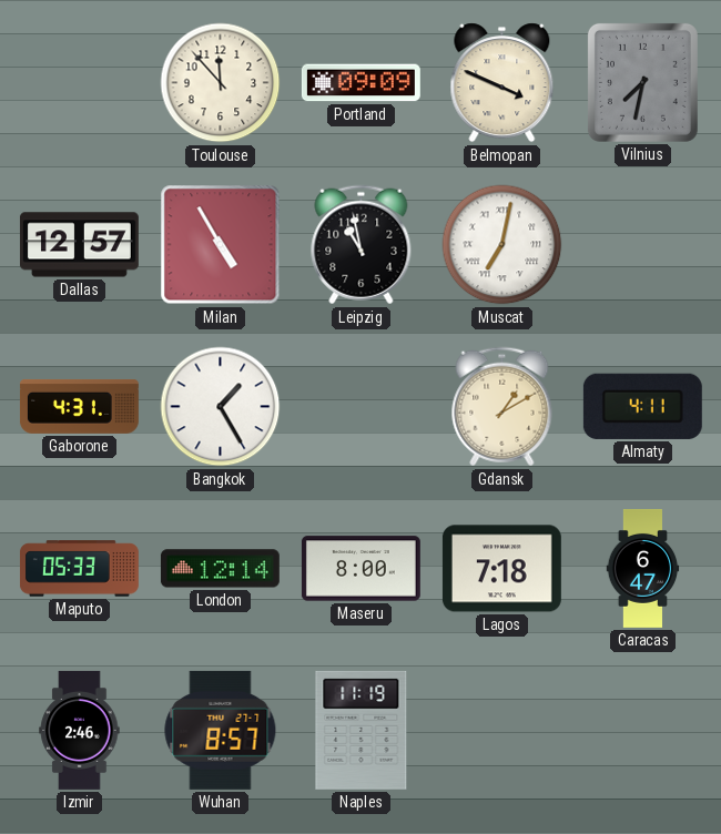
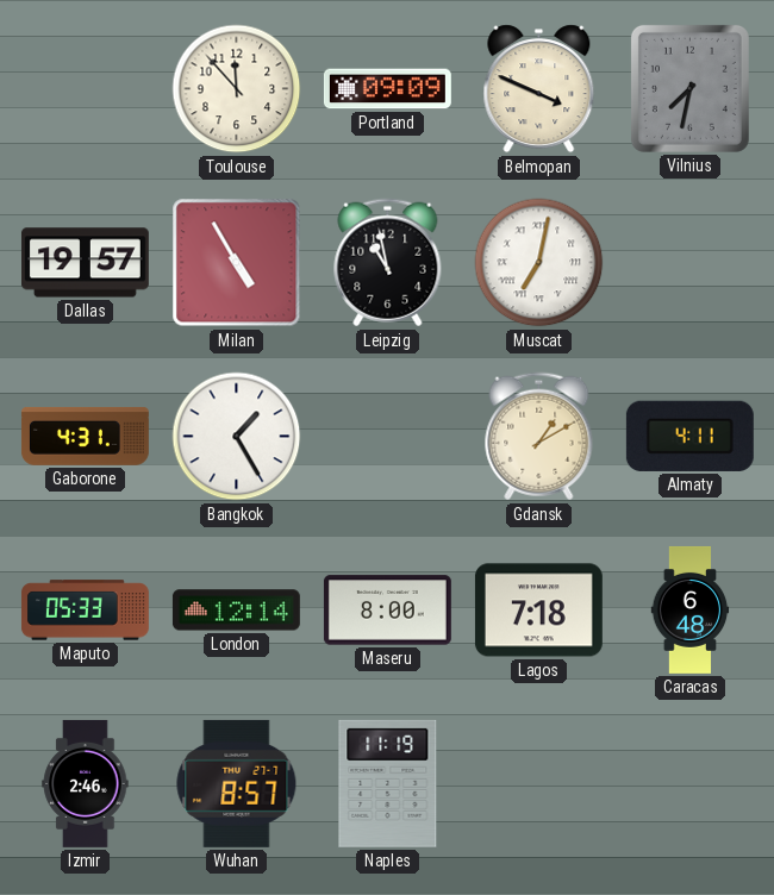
Dallas: 12:57 -> 19:57 (85, 263)
Caracas: 6:47 -> 6:48 (691, 609)
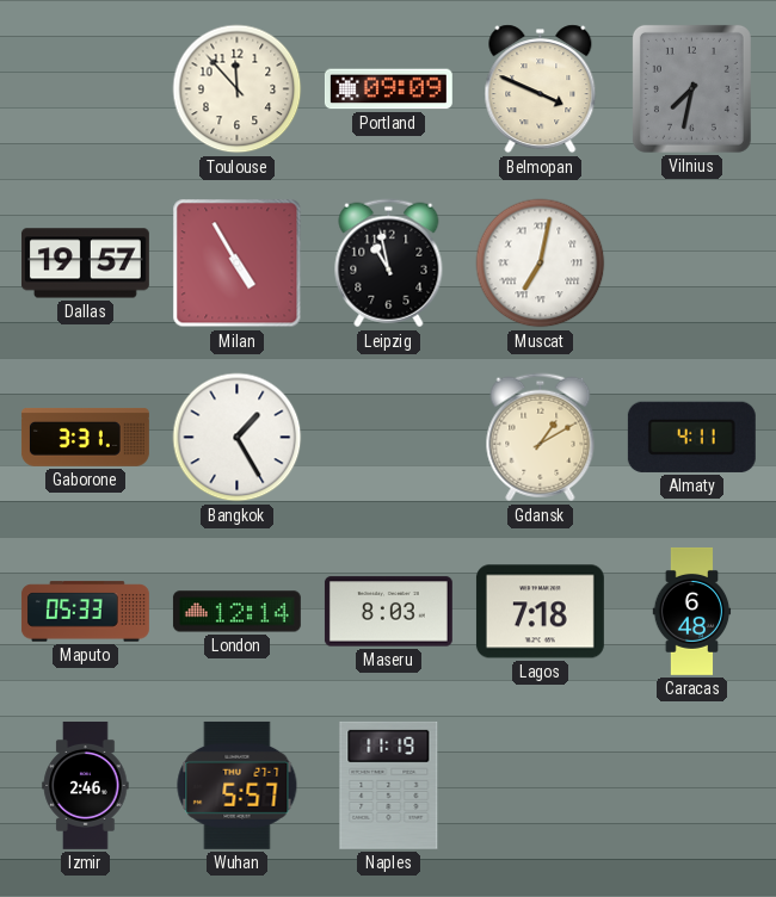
Gaborone: 4:31 -> 3:31 (85, 437)
Maseru: 8:00 -> 8:03 (388, 612)
Wuhan: 8:57 -> 5:57 (238, 785)
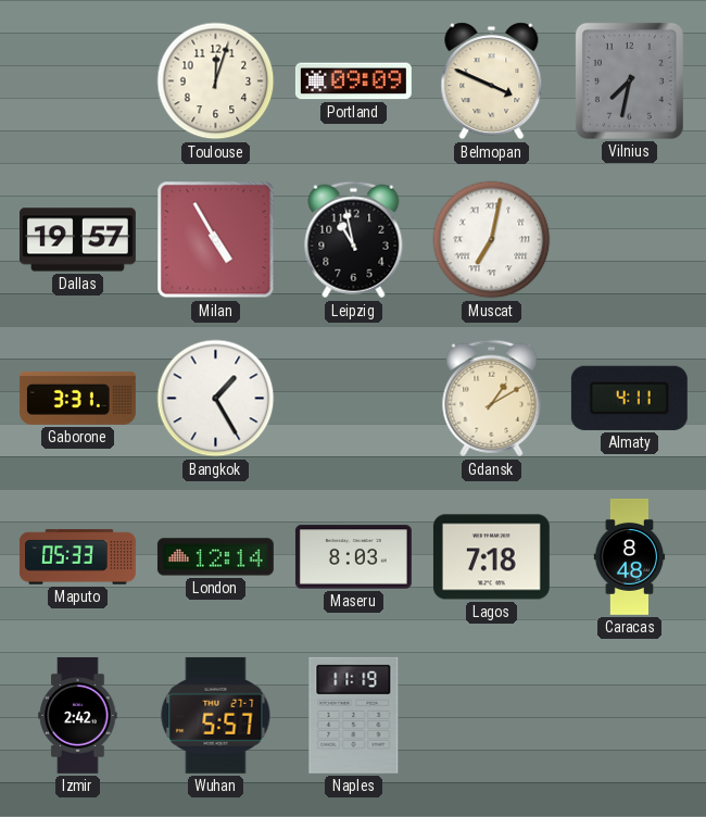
Toulouse: 11:53 -> 12:03 (216, 81)
Caracas: 6:48 -> 8:48 (630, 556)
Izmir: 2:46 -> 2:42 (78, 715)
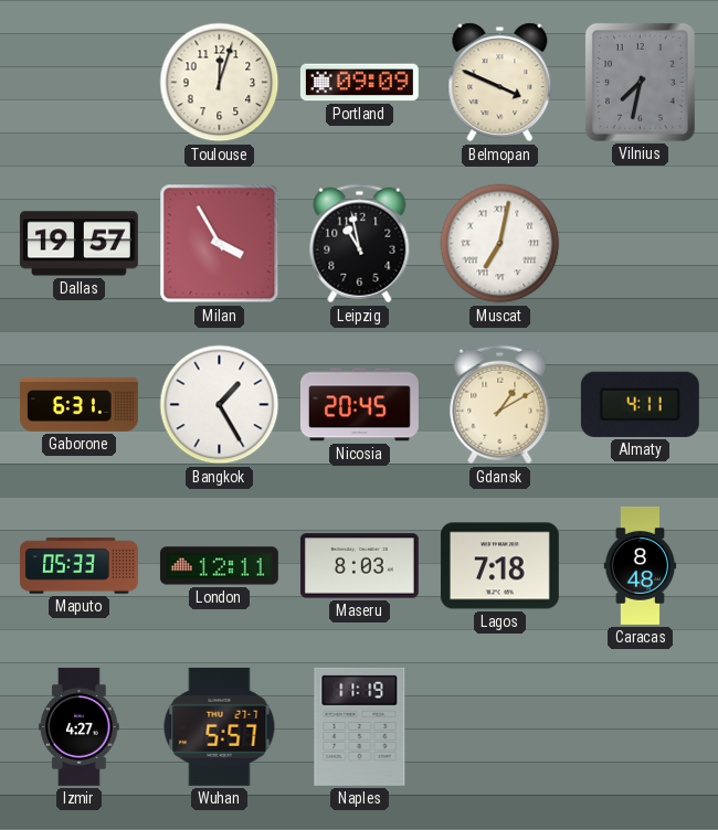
Milan: 4:55 -> 3:55 (220, 244)
Gaborone: 3:31 -> 6:31 (78, 404)
Nicosia: none -> 20:45 (359, 405)
London: 12:14 -> 12:11 (219, 566)
Izmir: 2:42 -> 4:27 (80, 726)
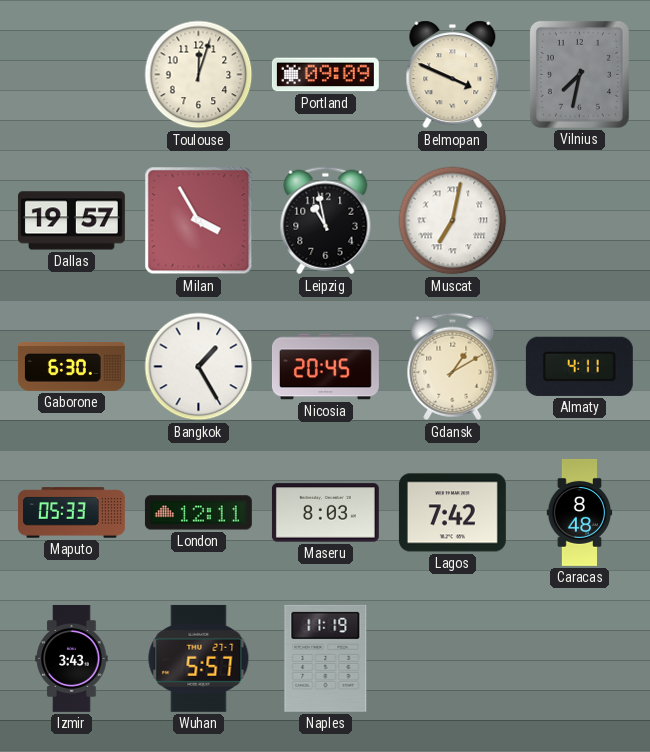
Gaborone: 6:31 -> 6:30 (71, 366)
Lagos: 7:18 -> 7:42 (452, 513)
Izmir: 4:27 -> 3:43 (72, 658)
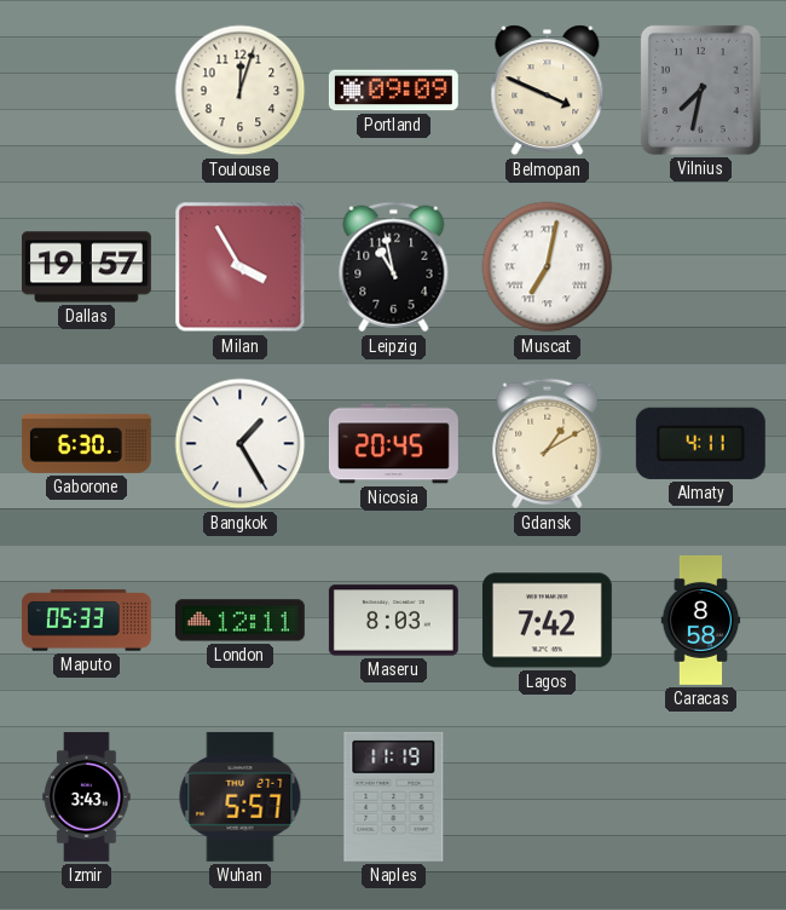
Caracas: 8:48 -> 8:58 (701, 620)
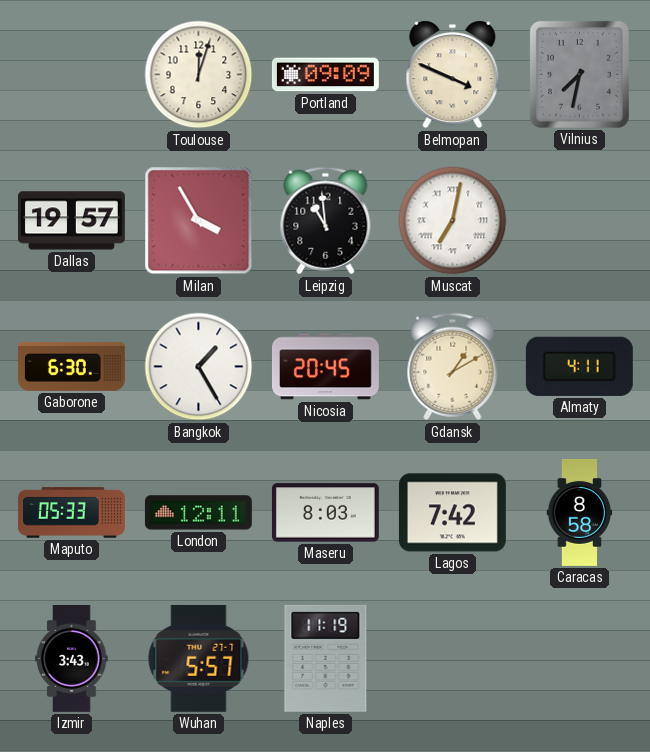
Leipzig: 10:58 -> 10:59 (326, 221)
